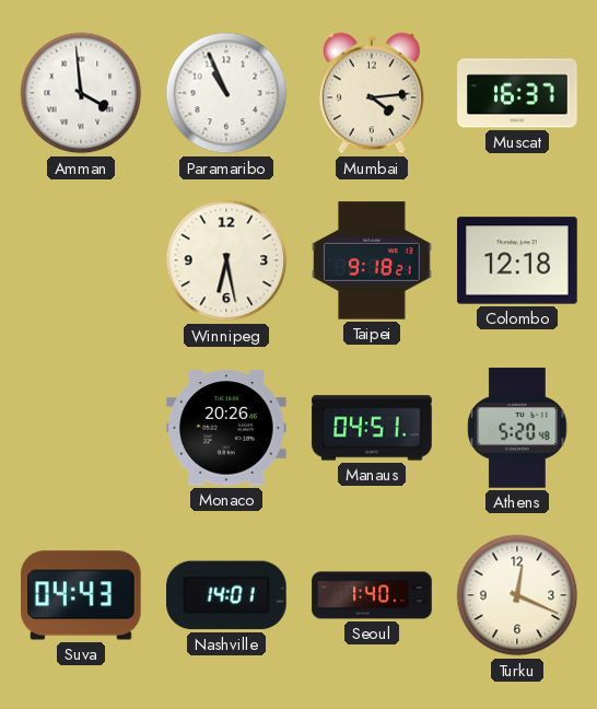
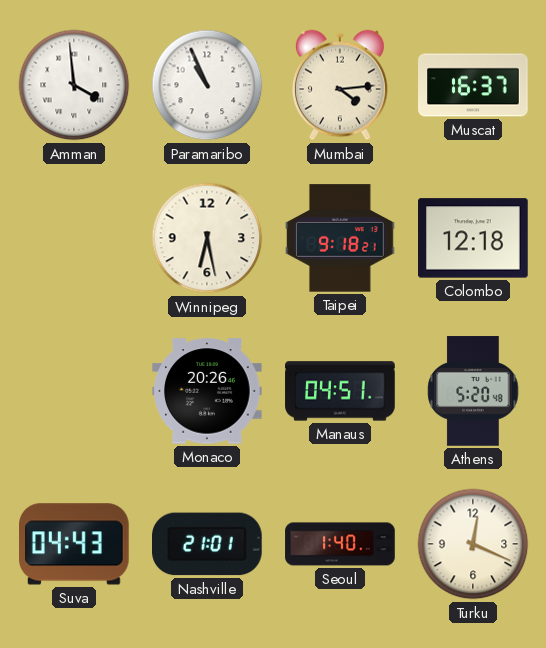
Nashville: 14:01 -> 21:01 (208, 544)
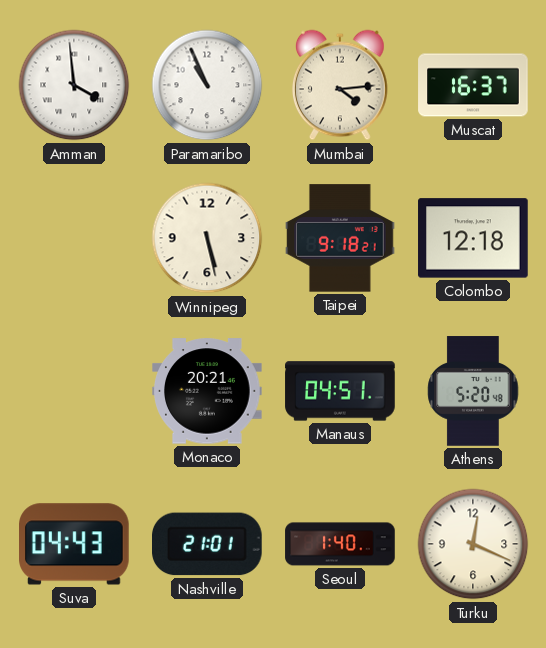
Winnipeg: 6:28 -> 5:28 (207, 238)
Monaco: 20:26 -> 20:21 (207, 391)
